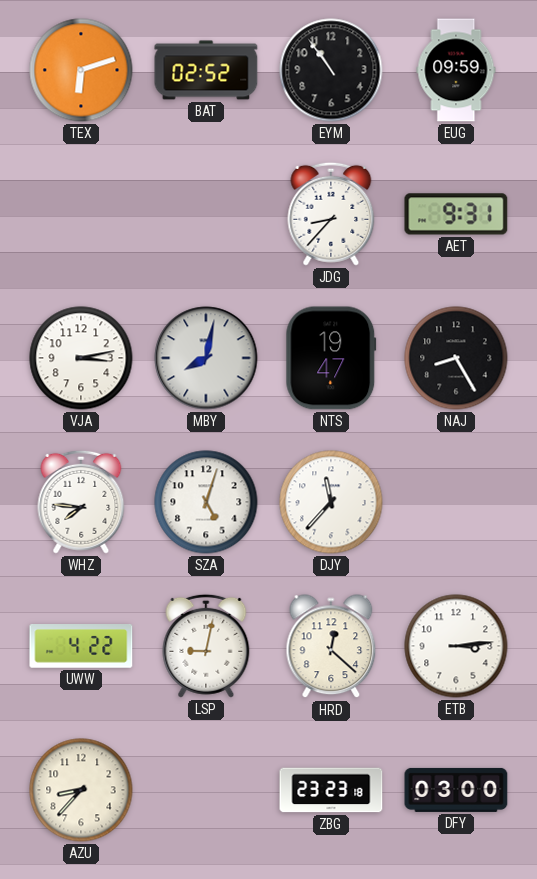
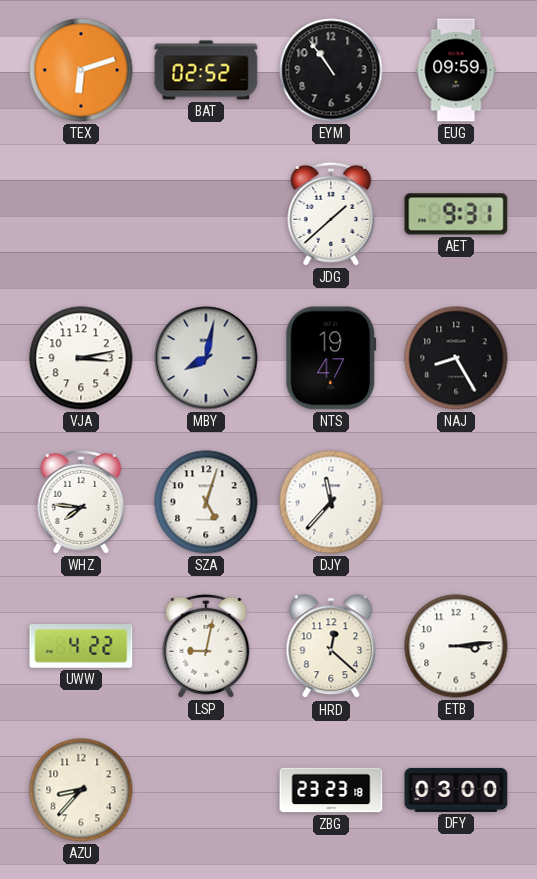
JDG: 8:37 -> 1:38 (331, 214)
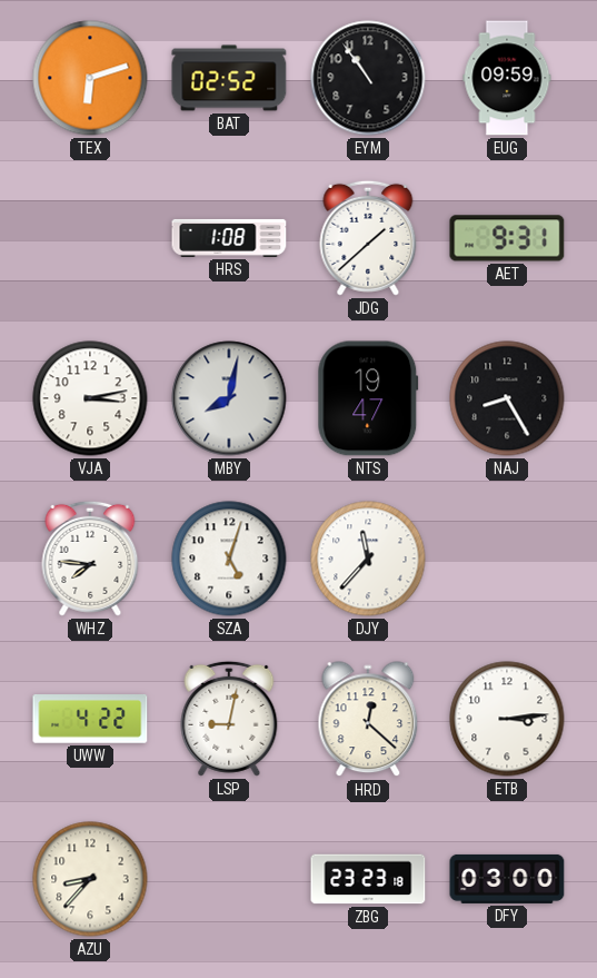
HRS: none -> 1:08 (229, 238)
